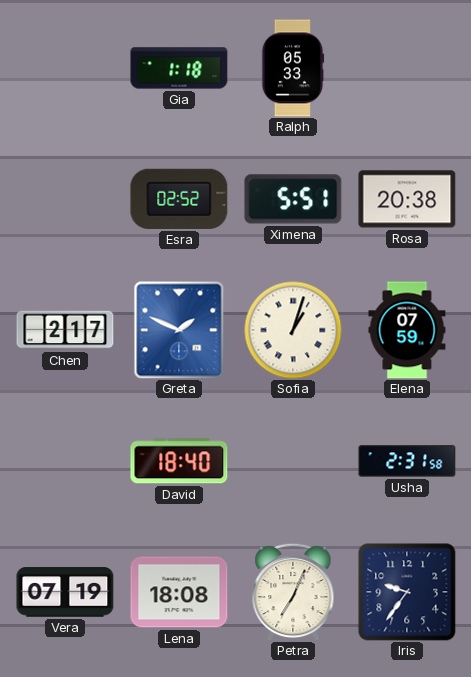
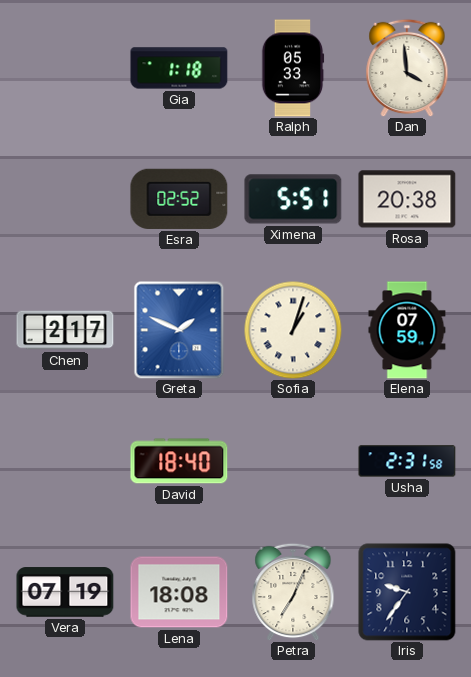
Dan: none -> 3:59 (407, 68)
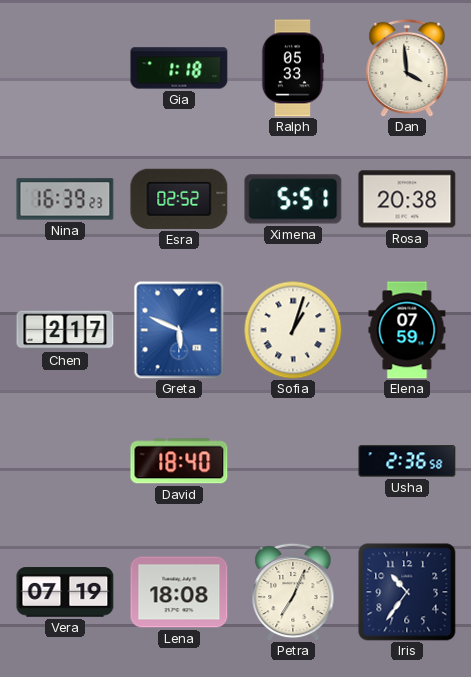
Nina: none -> 16:39 (65, 199)
Greta: 1:49 -> 5:49 (179, 330)
Usha: 2:31 -> 2:36 (407, 461)
Iris: 9:36 -> 10:36 (407, 592)
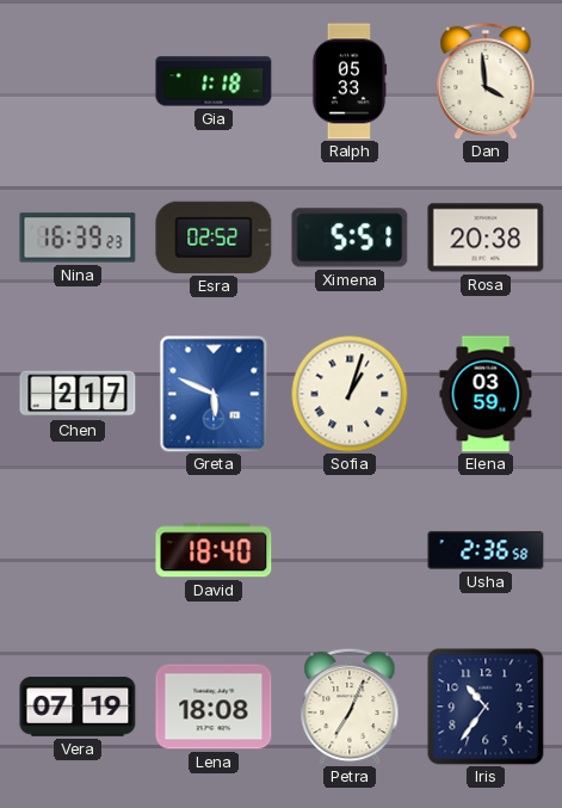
Elena: 07:59 -> 03:59 (486, 394)
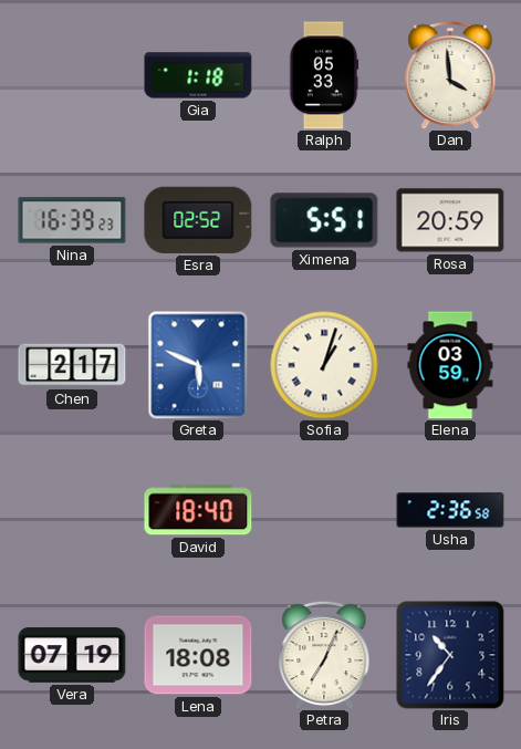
Rosa: 20:38 -> 20:59 (450, 220)
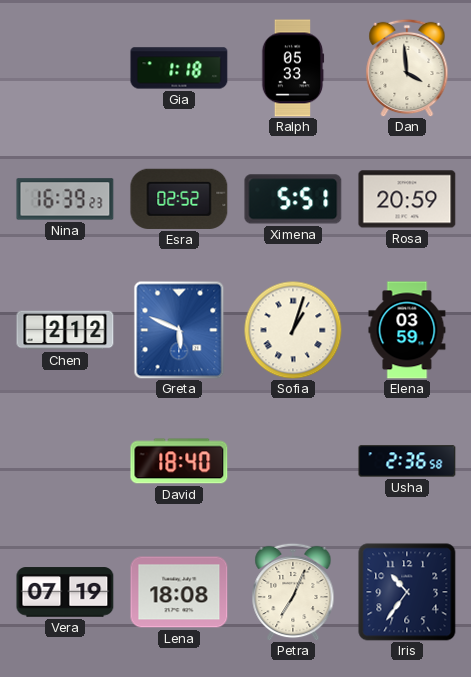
Chen: 2:17 -> 2:12 (65, 330)
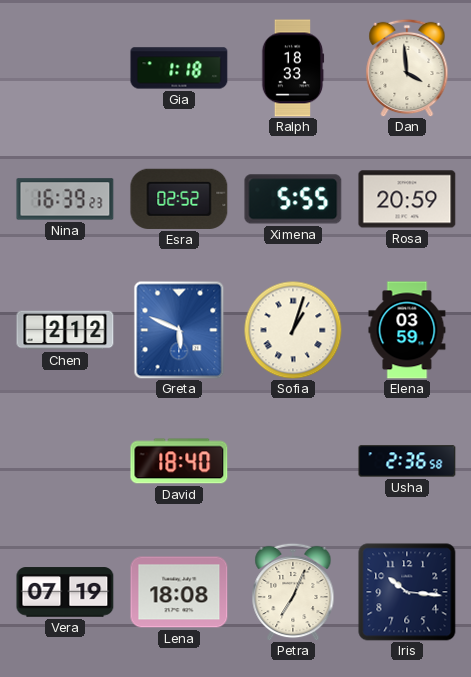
Ralph: 05:33 -> 18:33 (293, 68)
Ximena: 5:51 -> 5:55 (293, 199)
Iris: 10:36 -> 10:16 (407, 592)
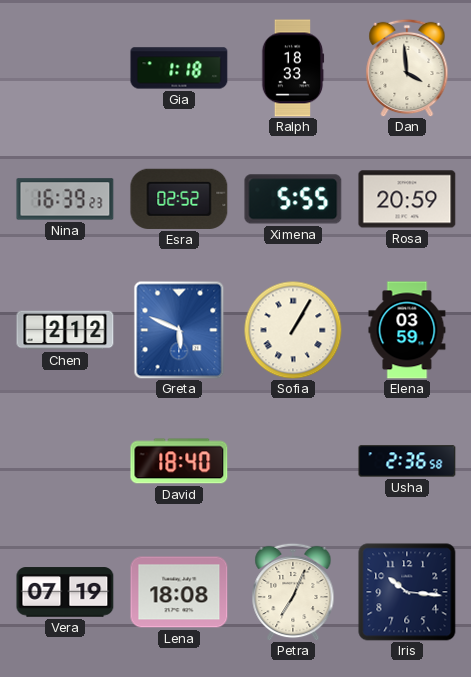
Sofia: 1:03 -> 1:05 (293, 330)
